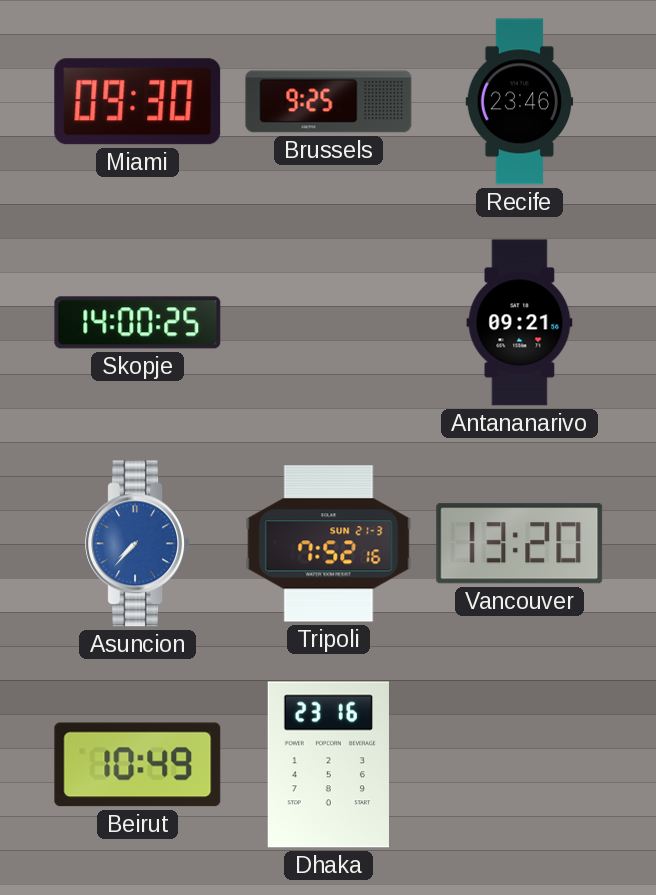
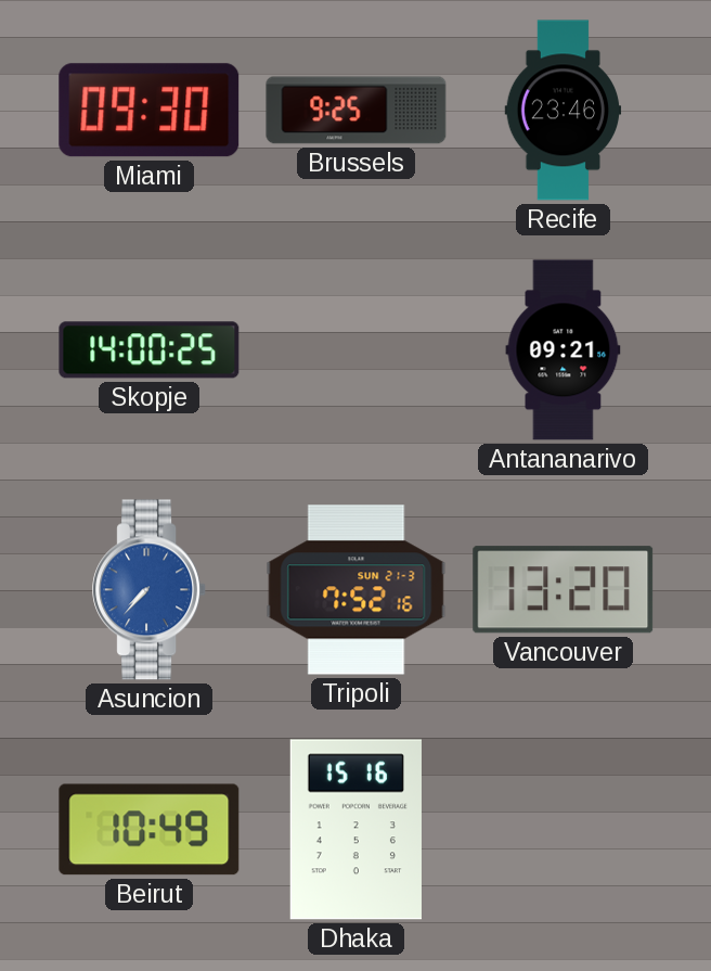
Dhaka: 23:16 -> 15:16 (355, 830)
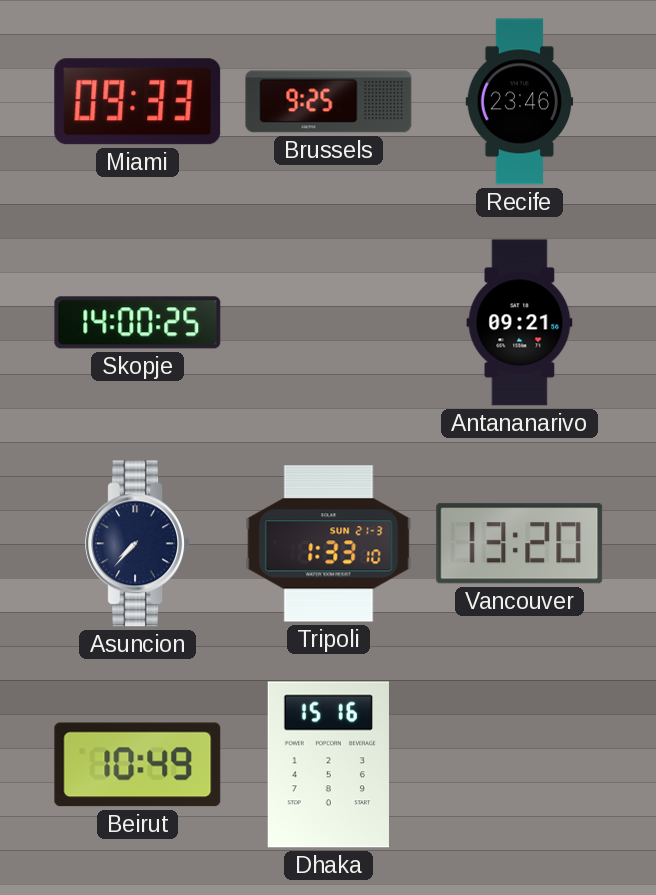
Miami: 09:30 -> 09:33 (138, 102)
Asuncion dial: blue -> navy (138, 544)
Tripoli: 7:52 -> 1:33 (329, 544)
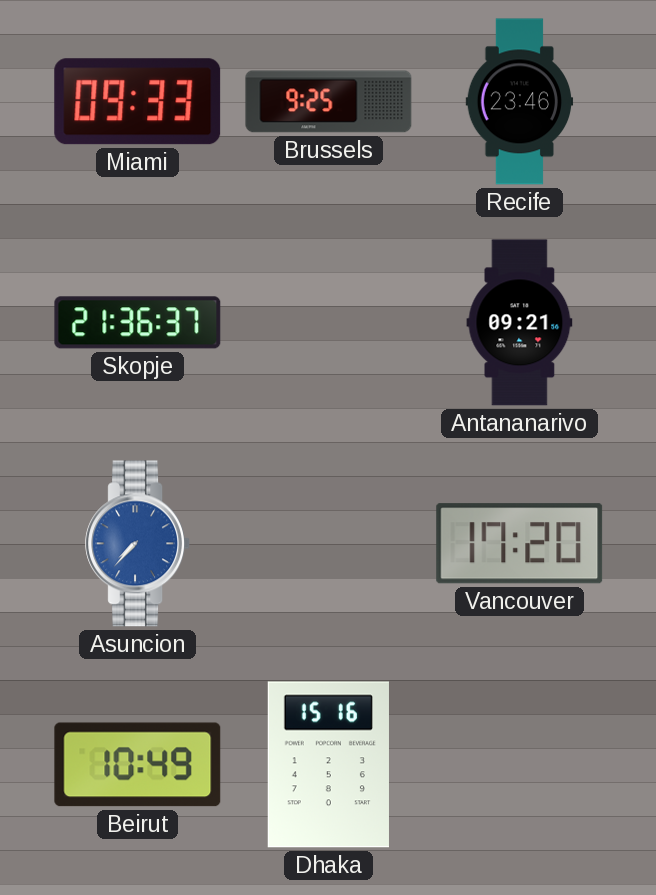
Skopje: 14:00 -> 21:36 (138, 323)
Asuncion dial: navy -> blue (138, 544)
Tripoli: 1:33 -> none (329, 544)
Vancouver: 13:20 -> 17:20 (520, 544)
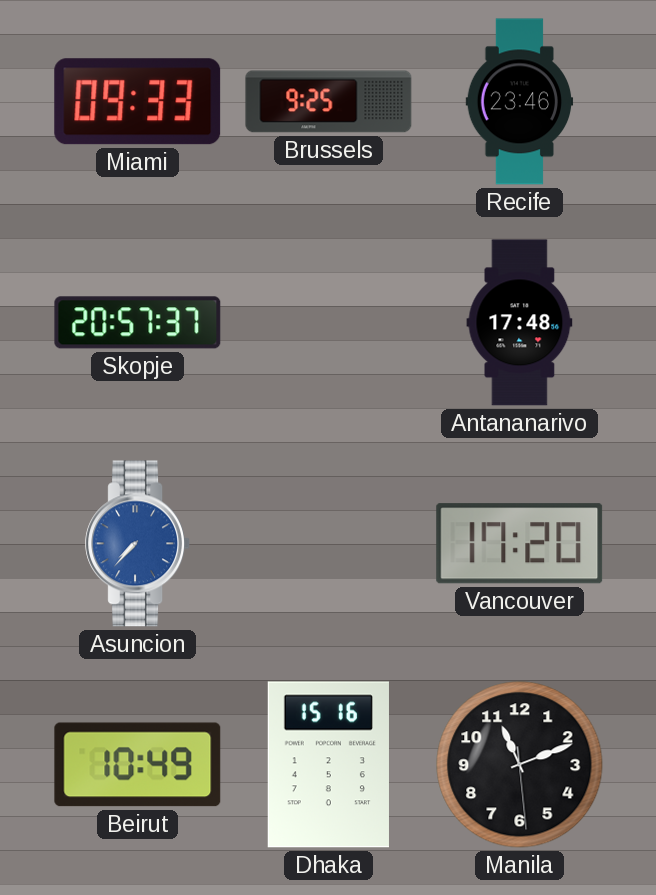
Skopje: 21:36 -> 20:57 (138, 323)
Antananarivo: 09:21 -> 17:48 (520, 323)
Manila: none -> 11:11 (520, 765)
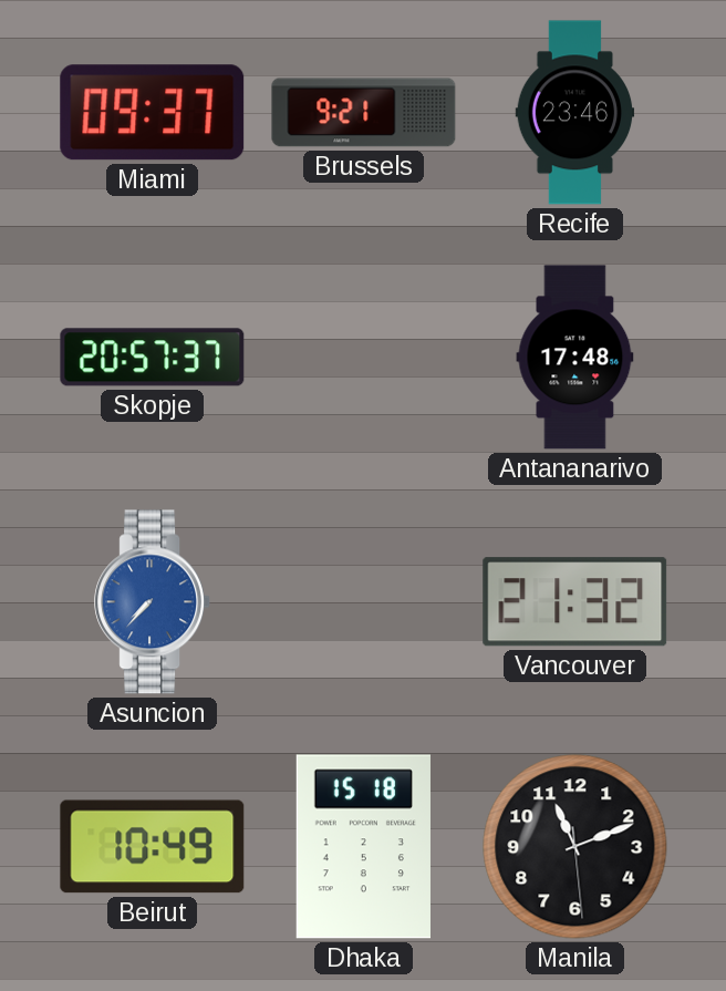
Miami: 09:33 -> 09:37 (153, 113)
Brussels: 9:25 -> 9:21 (364, 113)
Vancouver: 17:20 -> 21:32 (575, 602)
Dhaka: 15:16 -> 15:18 (363, 847)
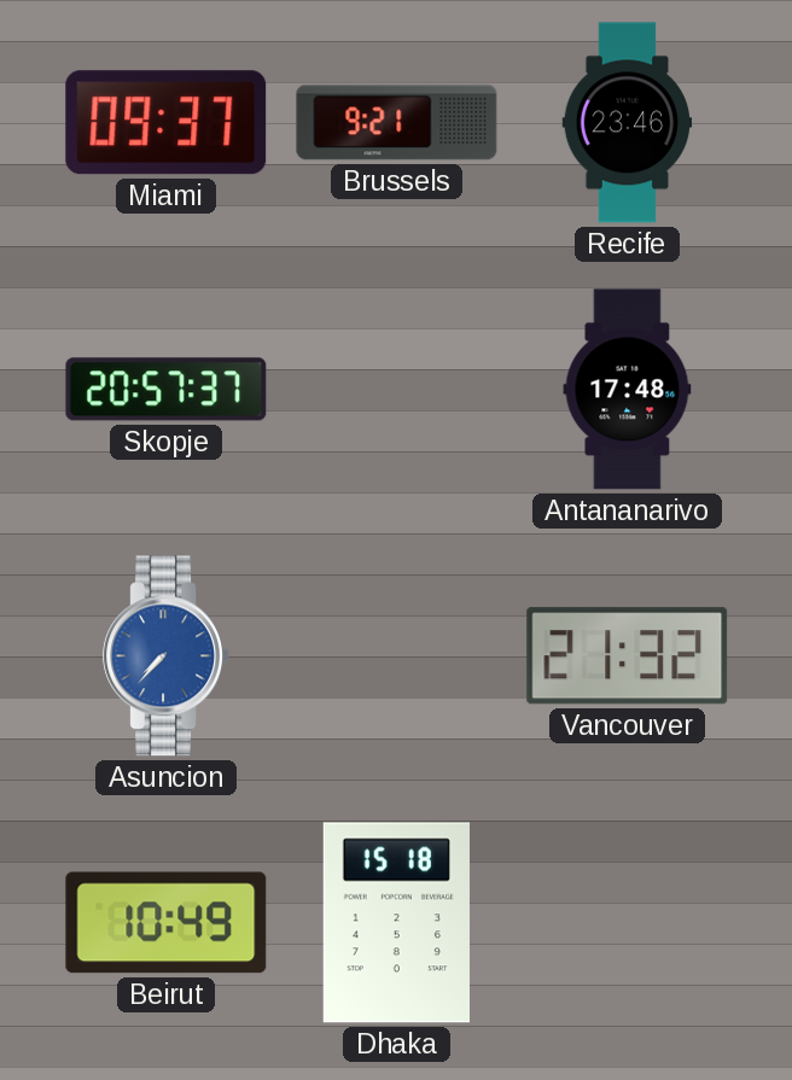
Manila: 11:11 -> none (575, 847)
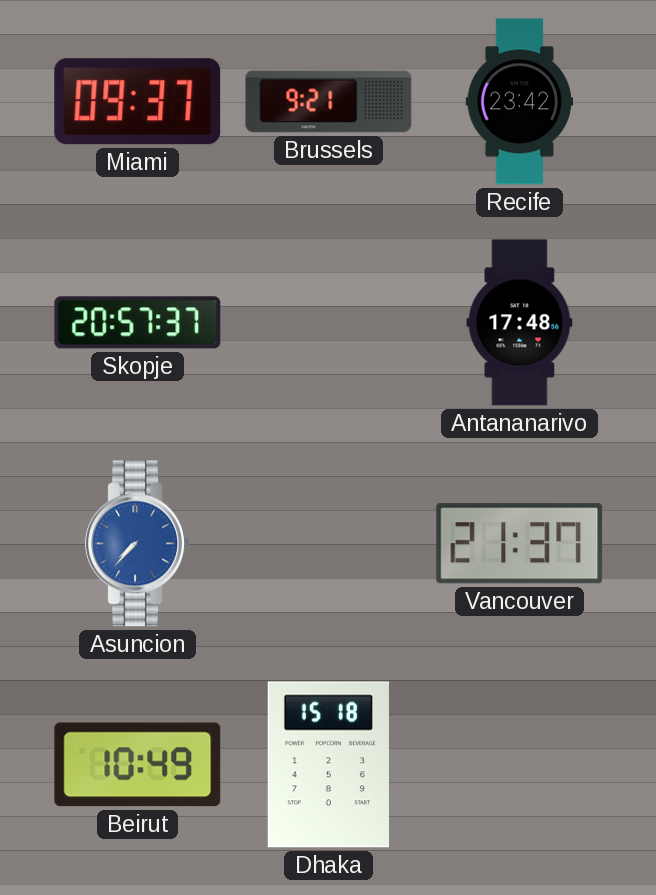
Recife: 23:46 -> 23:42 (520, 102)
Vancouver: 21:32 -> 21:37 (520, 544)
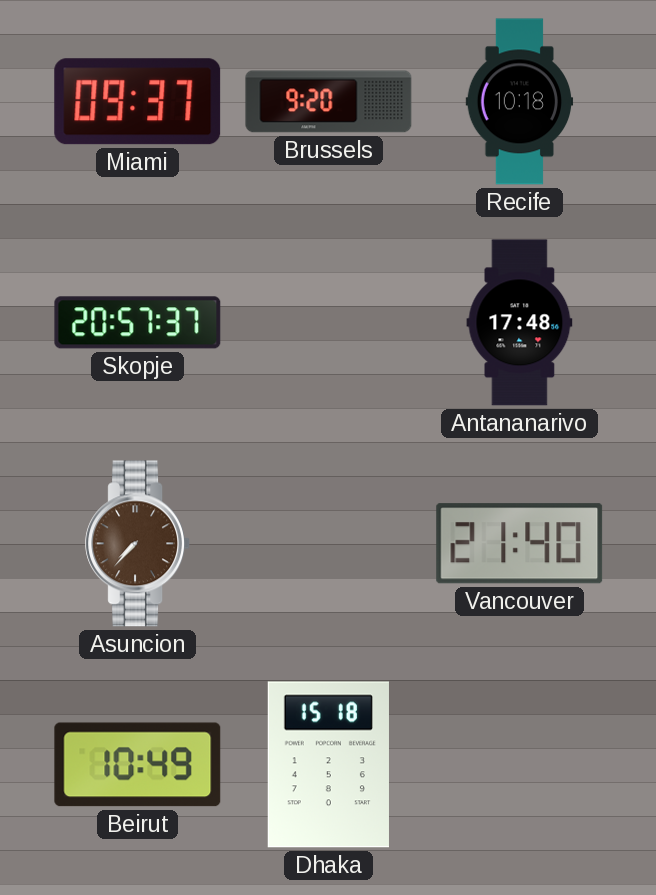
Brussels: 9:21 -> 9:20 (329, 102)
Recife: 23:42 -> 10:18 (520, 102)
Asuncion dial: blue -> brown (138, 544)
Vancouver: 21:37 -> 21:40 (520, 544)
